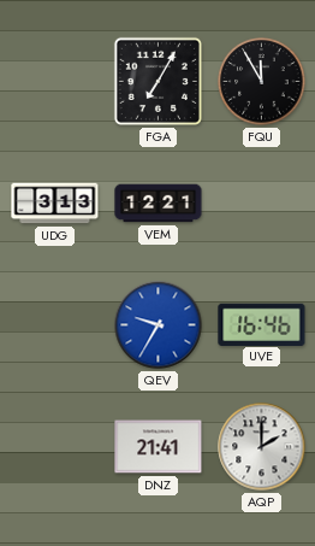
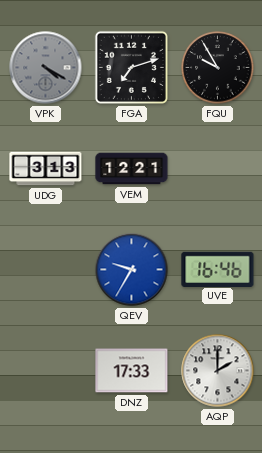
VPK: none -> 4:20 (46, 68)
FGA: 7:05 -> 7:12 (131, 67)
FQU: 11:55 -> 9:55 (218, 68)
DNZ: 21:41 -> 17:33 (132, 371)
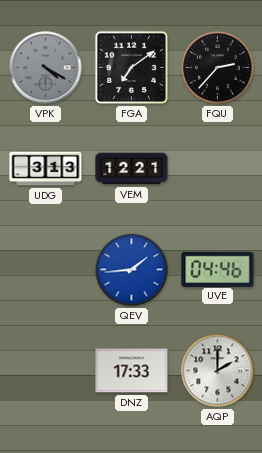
FGA: 7:12 -> 7:09 (131, 67)
FQU: 9:55 -> 2:37 (218, 68)
QEV: 9:35 -> 1:44 (132, 270)
UVE: 16:46 -> 04:46 (218, 269)
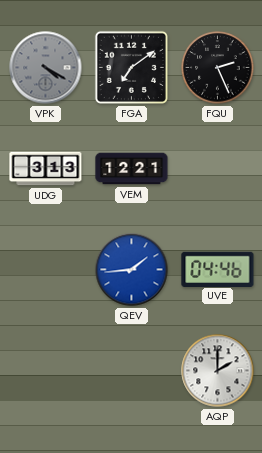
FQU: 2:37 -> 2:26 (218, 68)
DNZ: 17:33 -> none (132, 371)
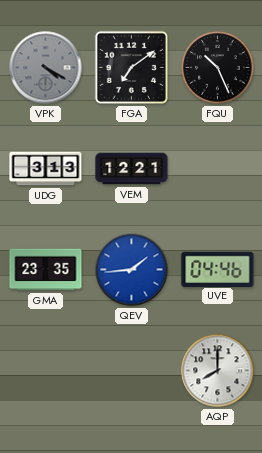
FQU: 2:26 -> 10:26 (218, 68)
GMA: none -> 23:35 (46, 270)
AQP: 2:00 -> 8:00 (218, 371)
